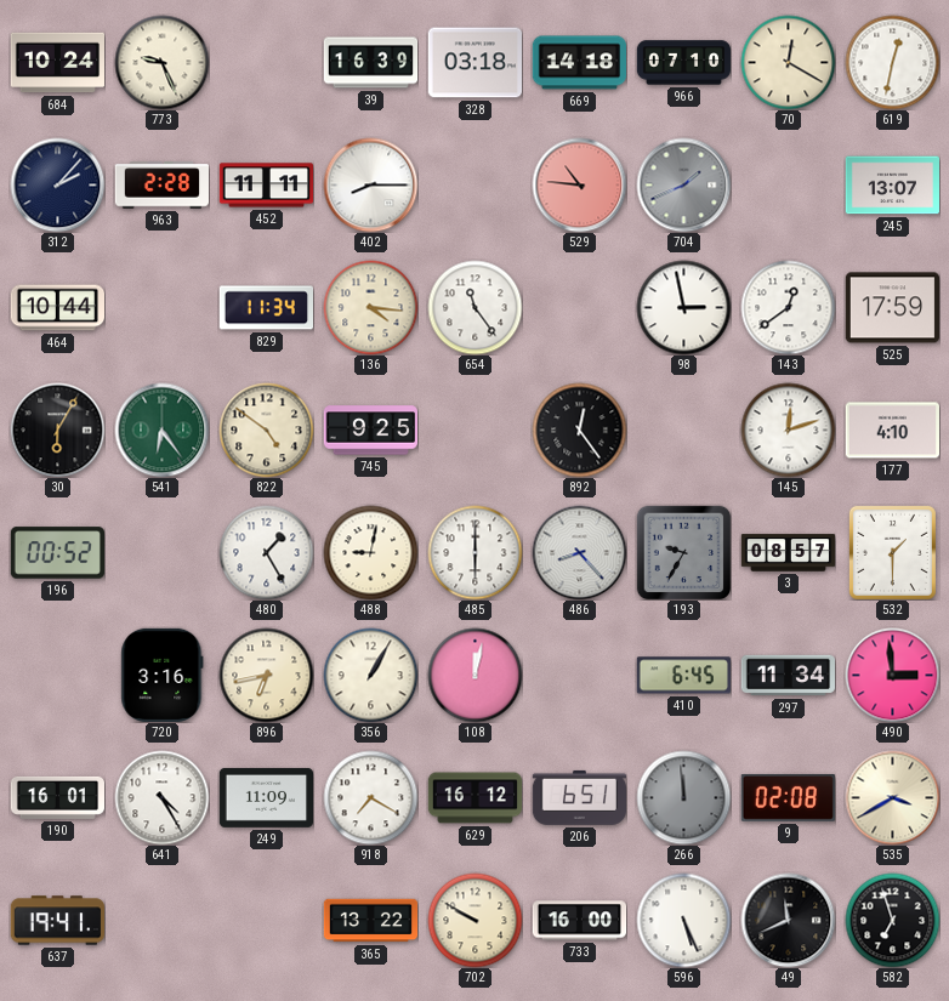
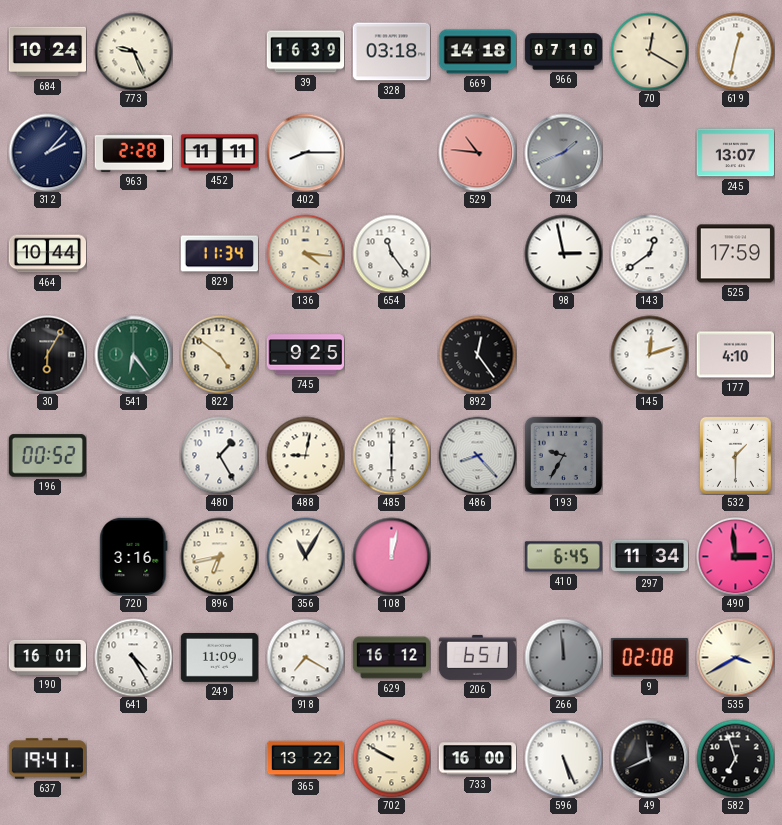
3: 08:57 -> none (788, 553)
356: 1:05 -> 11:05 (305, 556)
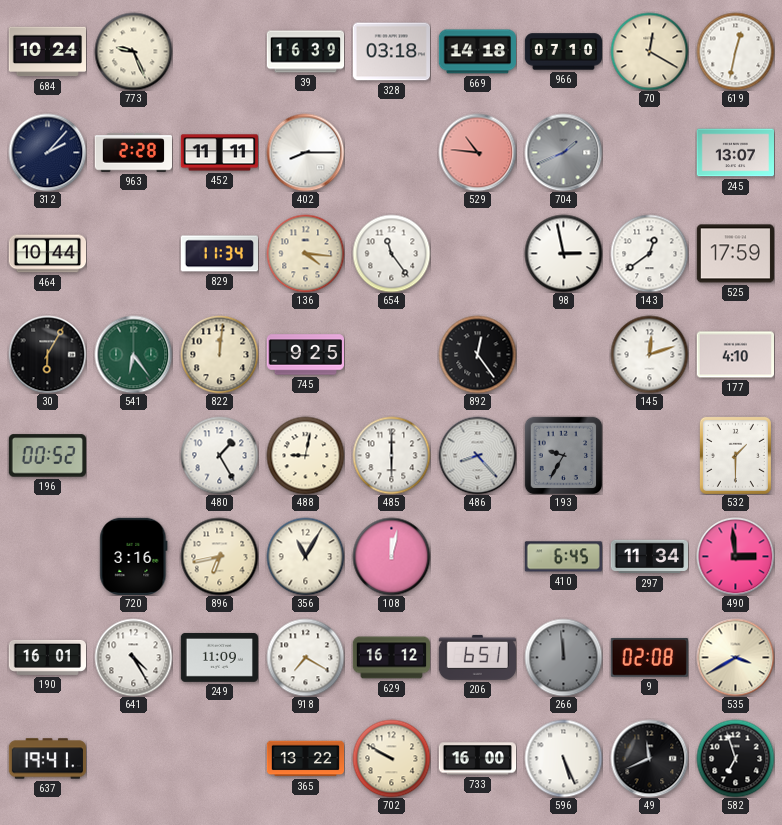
822: 4:51 -> 12:01 (219, 354)
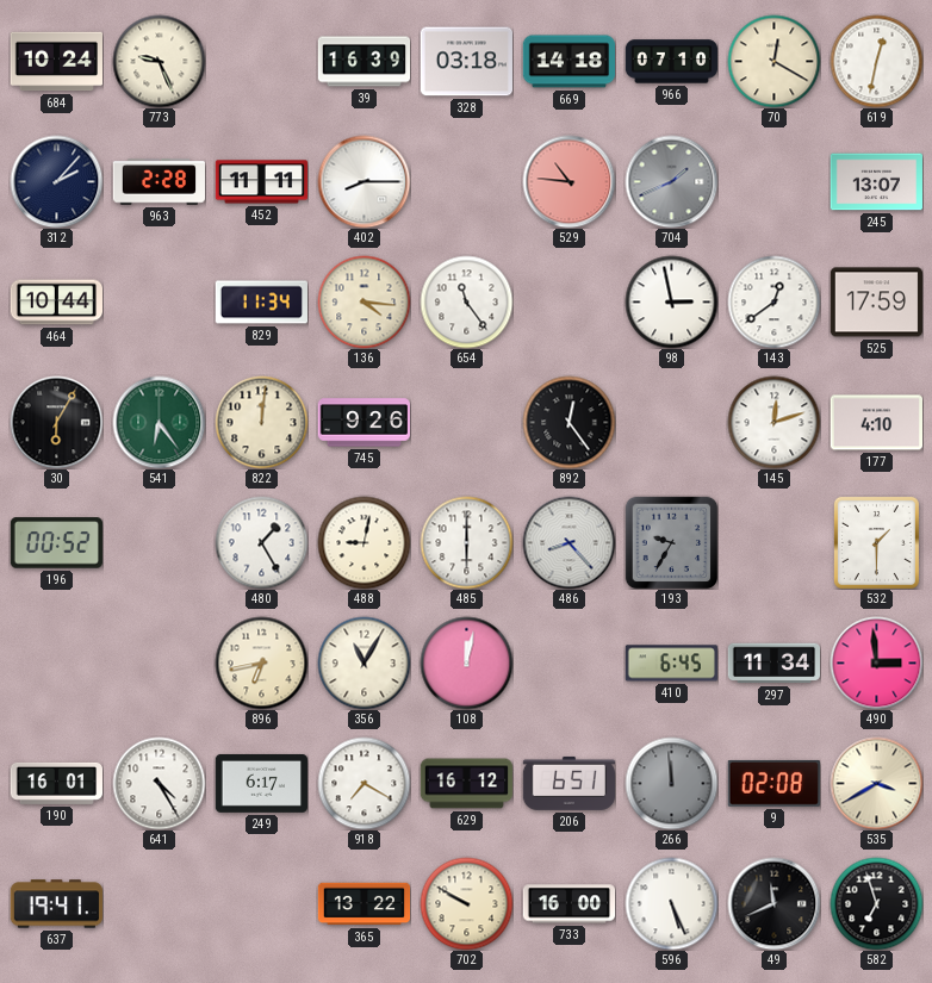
745: 9:25 -> 9:26 (364, 423)
720: 3:16 -> none (134, 556)
249: 11:09 -> 6:17 (261, 783)
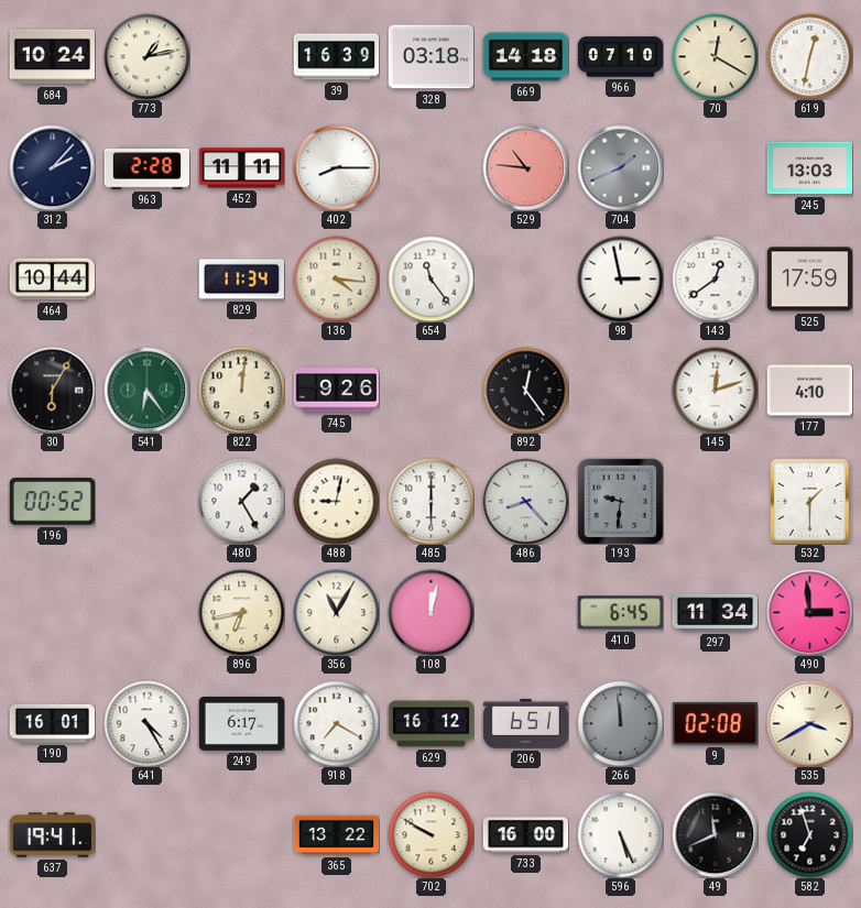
773: 9:26 -> 1:13 (146, 56)
245: 13:07 -> 13:03 (809, 168)
193: 9:35 -> 9:31 (620, 501)
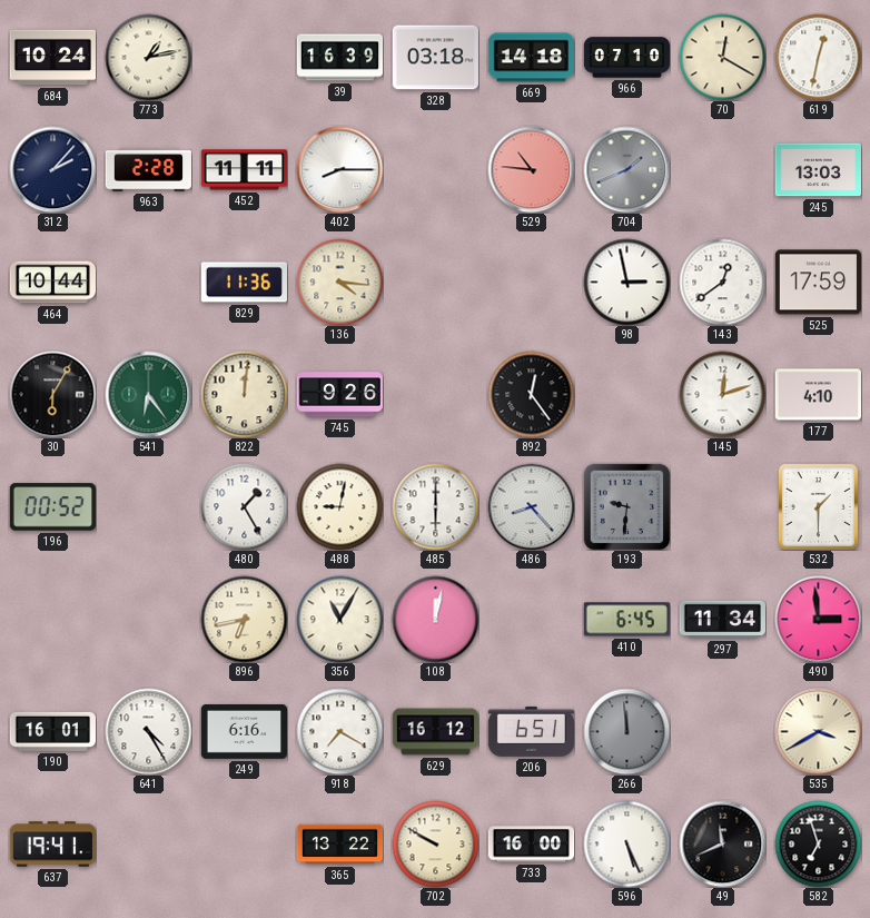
829: 11:34 -> 11:36 (244, 283)
654: 11:24 -> none (430, 278)
249: 6:17 -> 6:16 (244, 731)
9: 02:08 -> none (715, 723)
